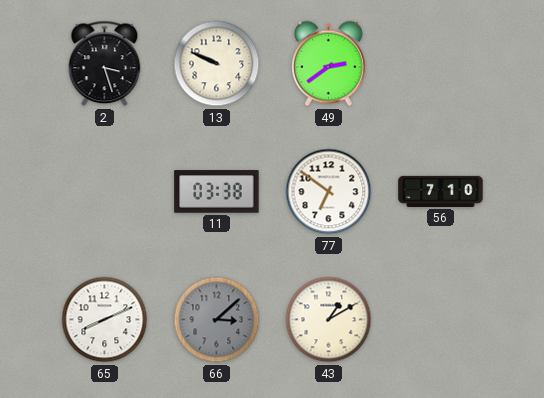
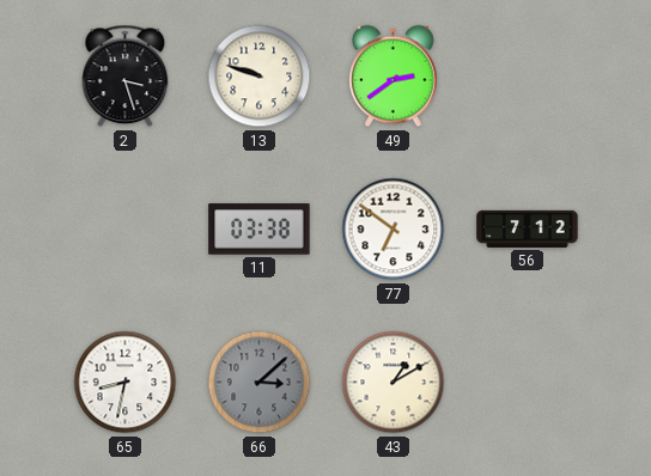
13: 9:49 -> 9:48 (260, 77)
56: 7:10 -> 7:12 (528, 228)
65: 8:11 -> 8:32 (126, 383)
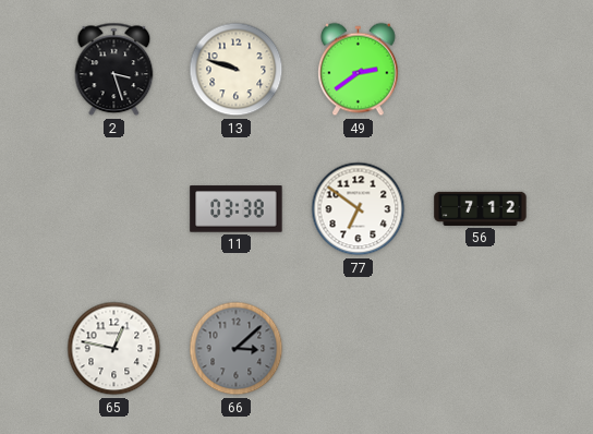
65: 8:32 -> 12:47 (114, 349)
43: 1:10 -> none (394, 383)
